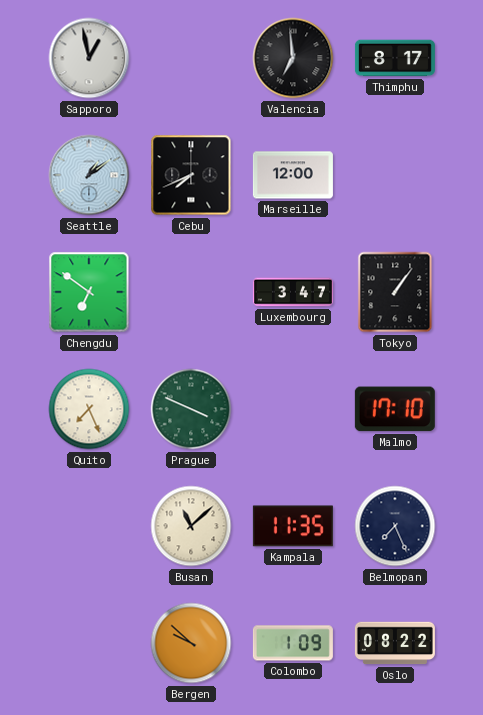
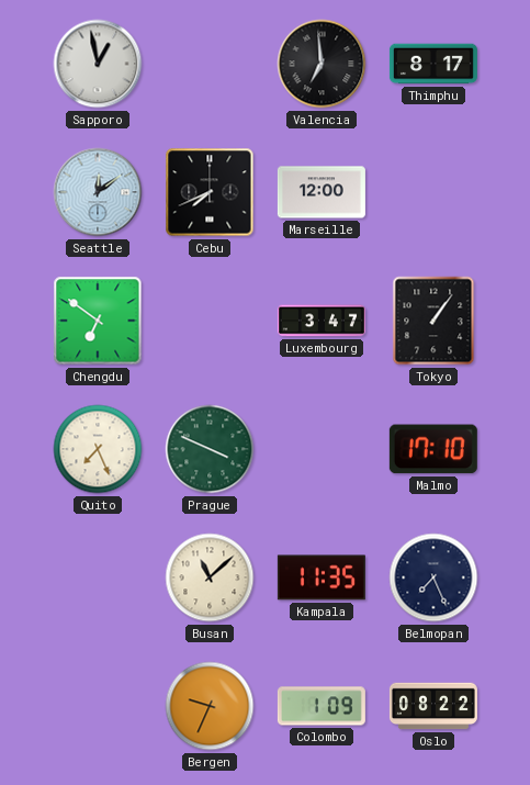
Seattle: 1:09 -> 12:09 (98, 192)
Bergen: 9:52 -> 9:34 (210, 706)
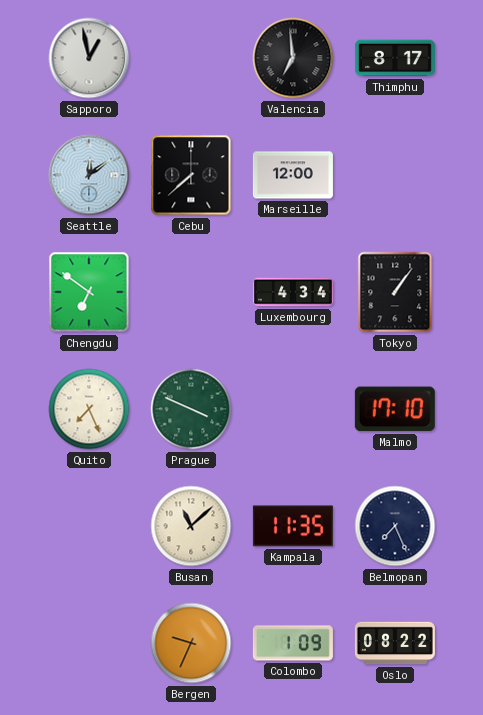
Cebu: 7:41 -> 7:38 (191, 175)
Luxembourg: 3:47 -> 4:34 (293, 292)
